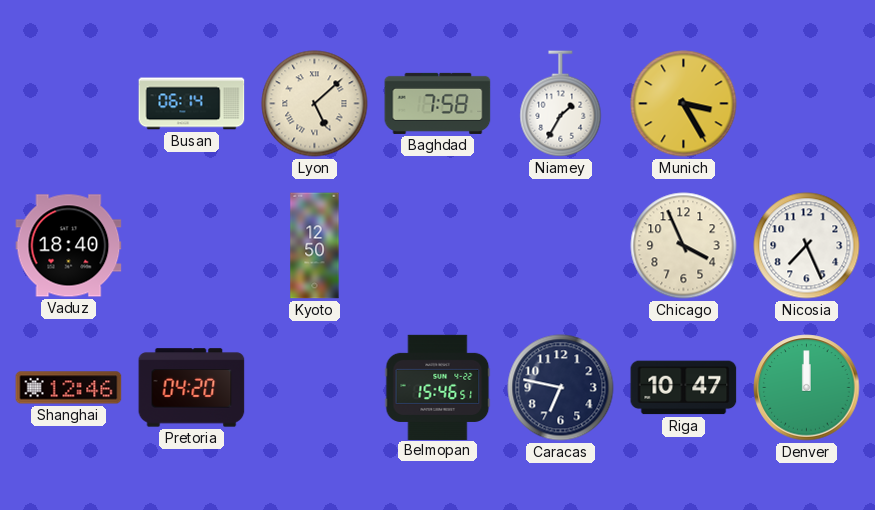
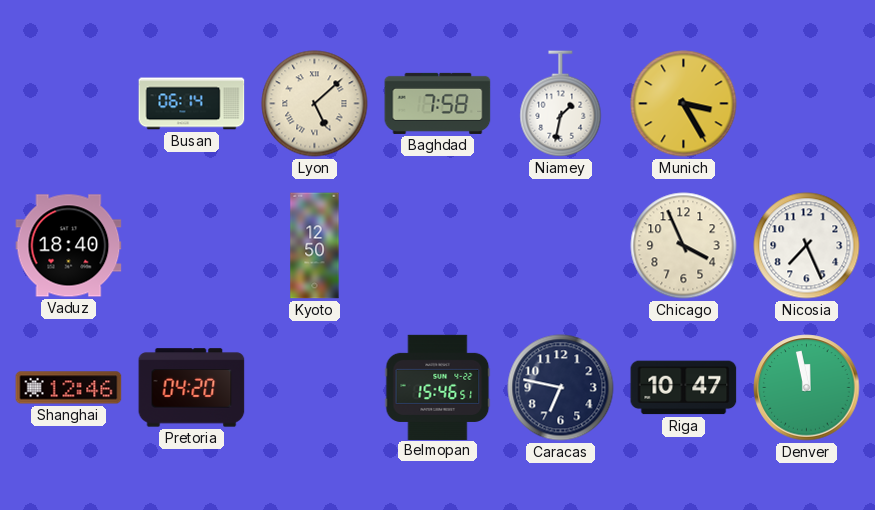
Niamey: 1:35 -> 1:32 (561, 104)
Denver: 12:00 -> 11:58 (807, 388)
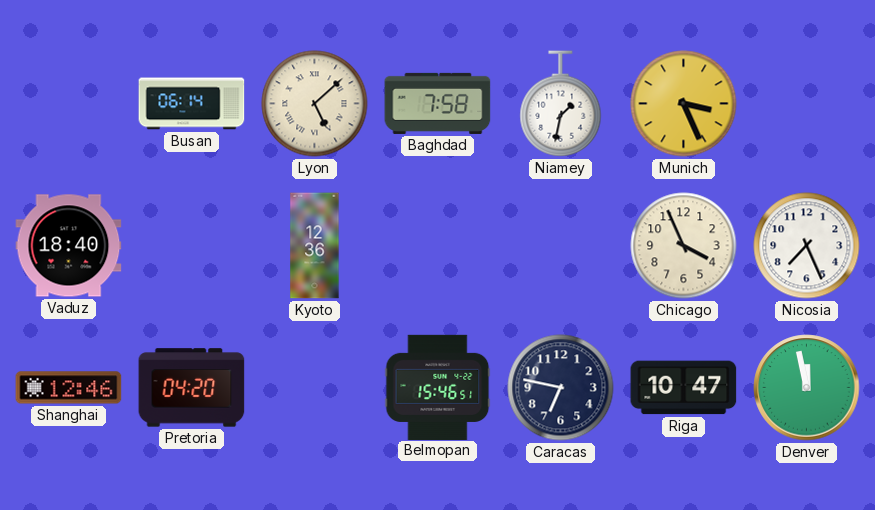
Munich: 3:25 -> 3:26 (684, 104)
Kyoto: 12:50 -> 12:36 (315, 246)
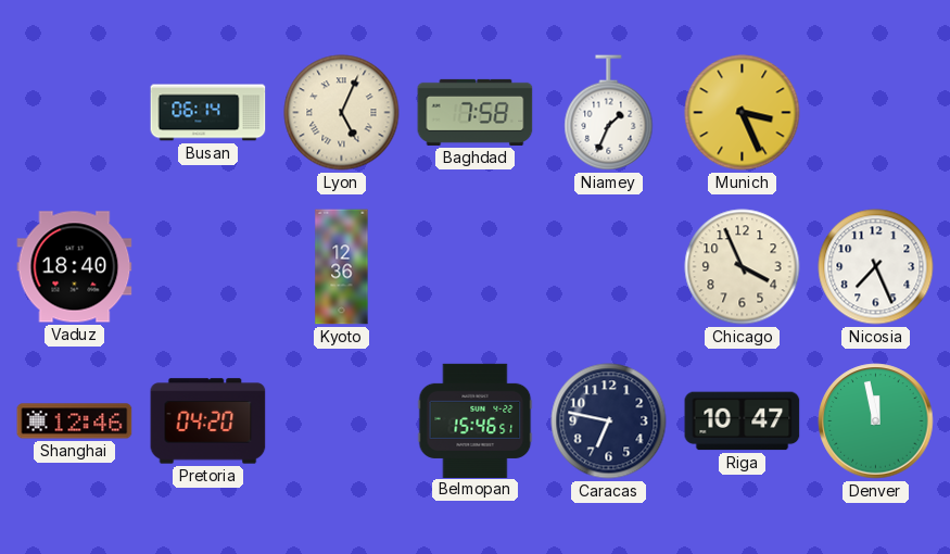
Lyon: 5:08 -> 5:04 (342, 113)
Niamey: 1:32 -> 1:34 (609, 113)
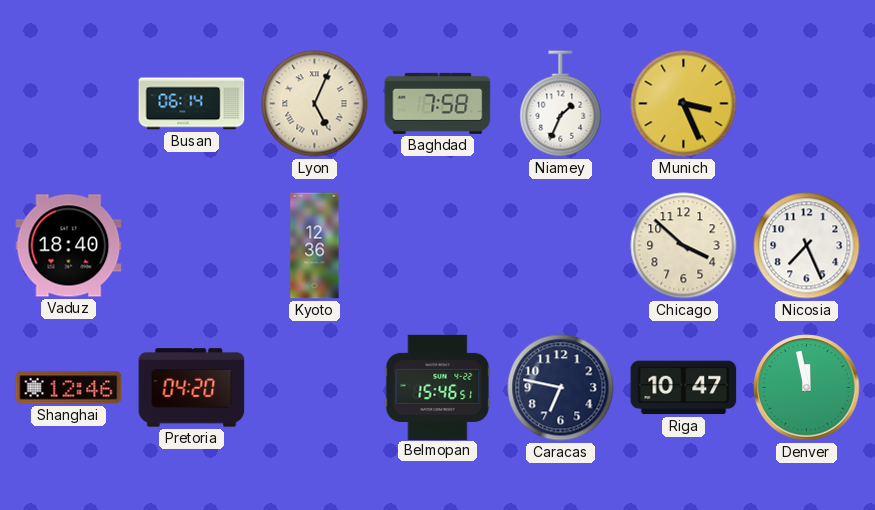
Chicago: 3:56 -> 3:52 (684, 246)
